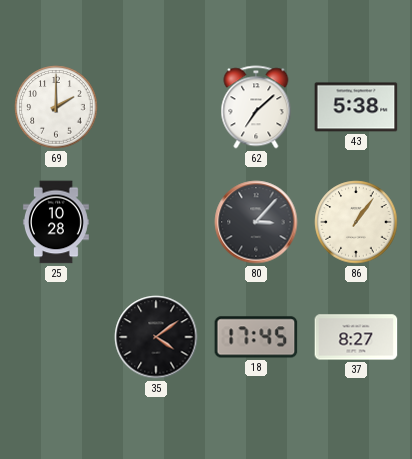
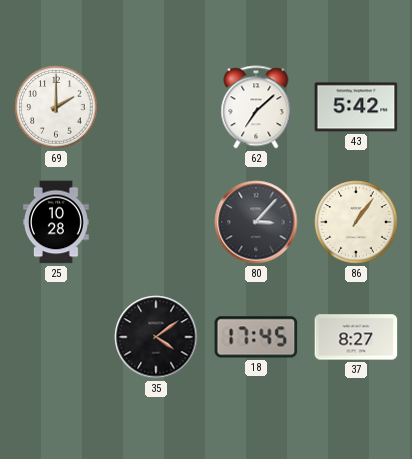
43: 5:38 -> 5:42 (356, 107)
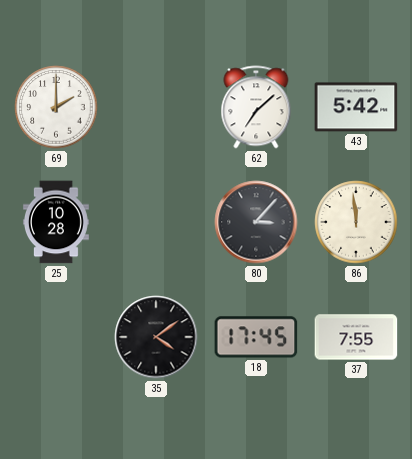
86: 1:06 -> 11:59 (356, 222)
37: 8:27 -> 7:55 (356, 337)
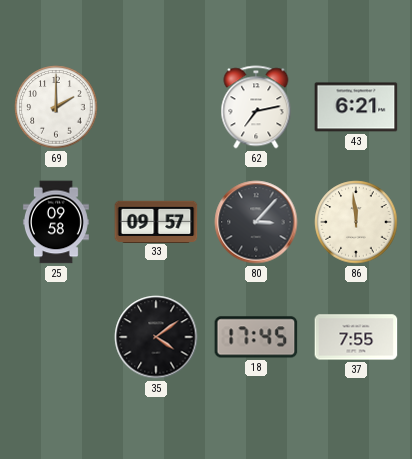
62: 7:08 -> 7:13 (256, 107)
43: 5:42 -> 6:21 (356, 107)
25: 10:28 -> 09:58 (56, 222)
33: none -> 09:57 (156, 221)
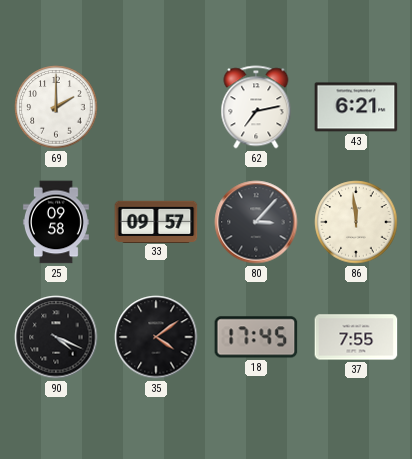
90: none -> 4:19 (56, 337)
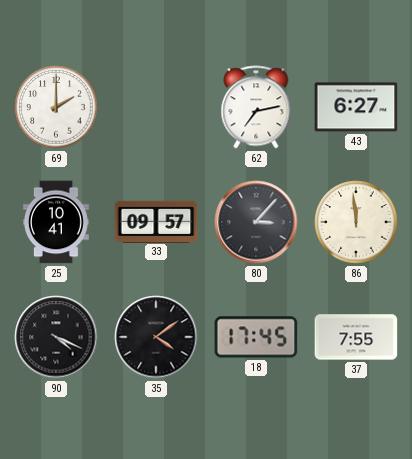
43: 6:21 -> 6:27 (356, 107)
25: 09:58 -> 10:41 (56, 222)
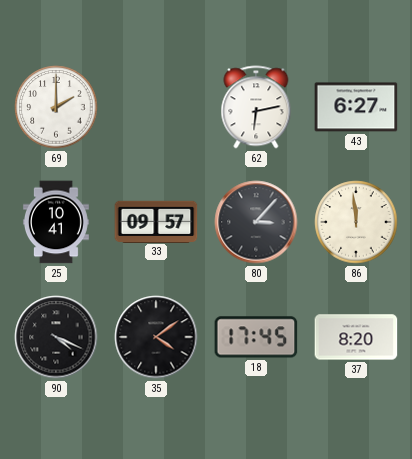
62: 7:13 -> 6:13 (256, 107)
37: 7:55 -> 8:20 (356, 337)
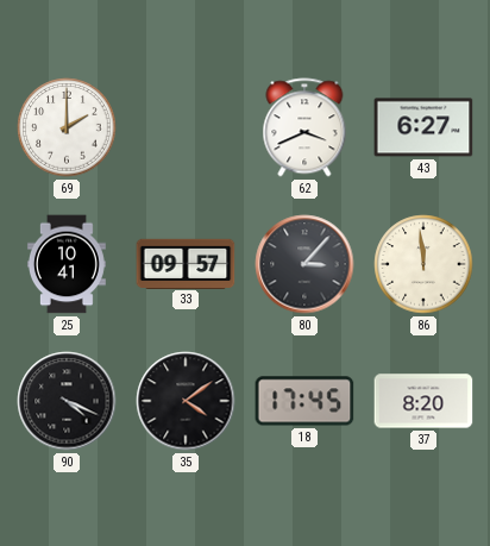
62: 6:13 -> 3:41 (304, 127)
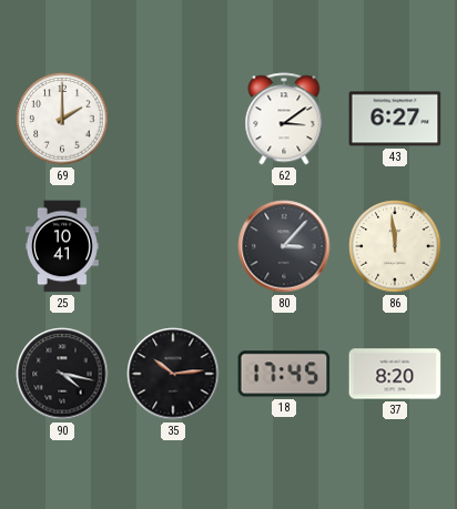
62: 3:41 -> 3:09 (284, 119)
33: 09:57 -> none (186, 263)
90: 4:19 -> 4:17 (62, 374)
35: 4:09 -> 10:14 (173, 374)
